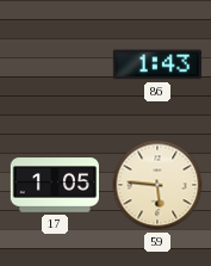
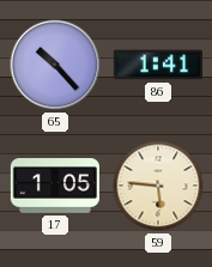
65: none -> 10:23 (55, 65)
86: 1:43 -> 1:41 (158, 65)
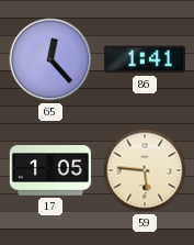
65: 10:23 -> 12:23 (50, 59)
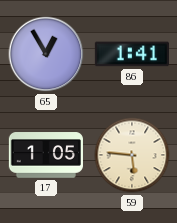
65: 12:23 -> 12:55 (46, 54)
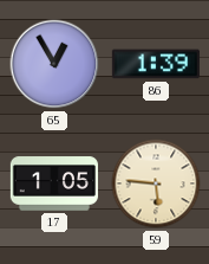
86: 1:41 -> 1:39 (156, 64)
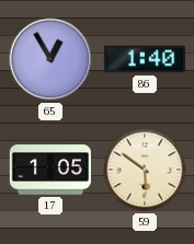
86: 1:39 -> 1:40 (145, 59)
59: 5:46 -> 5:51 (145, 170)
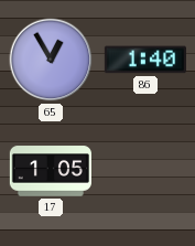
59: 5:51 -> none (145, 170)
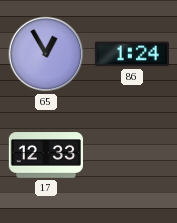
86: 1:40 -> 1:24 (132, 54)
17: 1:05 -> 12:33 (46, 155)
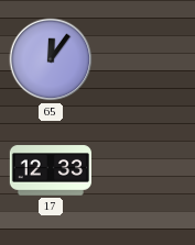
65: 12:55 -> 12:06 (51, 59)
86: 1:24 -> none (132, 54)
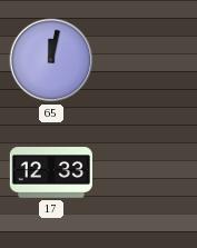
65: 12:06 -> 12:02 (51, 60)
